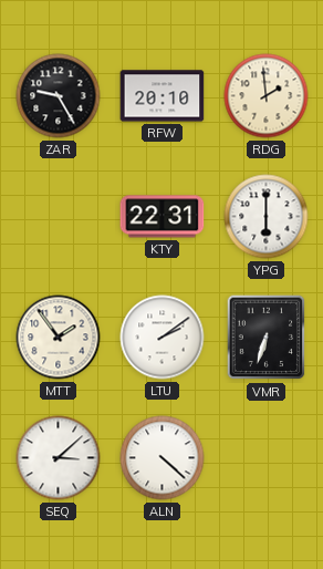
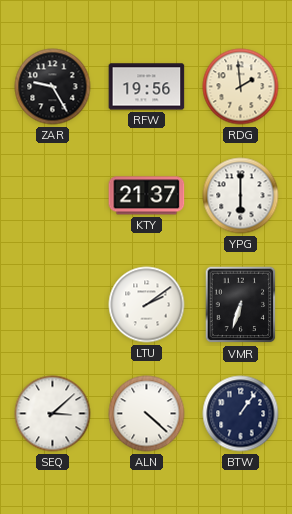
RFW: 20:10 -> 19:56 (147, 87)
KTY: 22:31 -> 21:37 (147, 196)
MTT: 1:54 -> none (59, 338)
BTW: none -> 1:06 (241, 414)
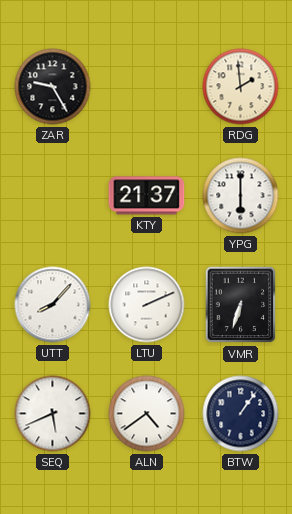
RFW: 19:56 -> none (147, 87)
UTT: none -> 8:07 (53, 305)
LTU: 2:09 -> 2:11 (147, 305)
SEQ: 3:08 -> 5:41 (53, 414)
ALN: 4:22 -> 4:39 (147, 414)
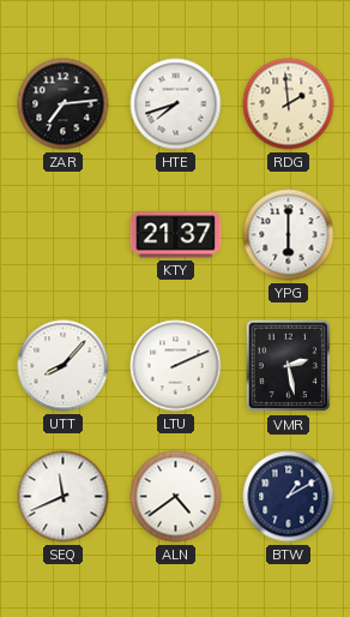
ZAR: 9:25 -> 7:14 (64, 104)
HTE: none -> 7:42 (176, 104)
VMR: 6:33 -> 2:28 (289, 366)
SEQ: 5:41 -> 11:41 (64, 497)
BTW: 1:06 -> 1:10 (289, 497)
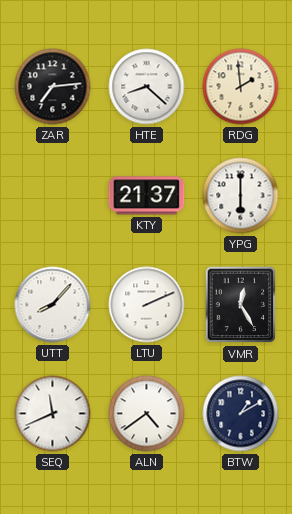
HTE: 7:42 -> 8:22 (147, 87)
VMR: 2:28 -> 12:25 (241, 305)
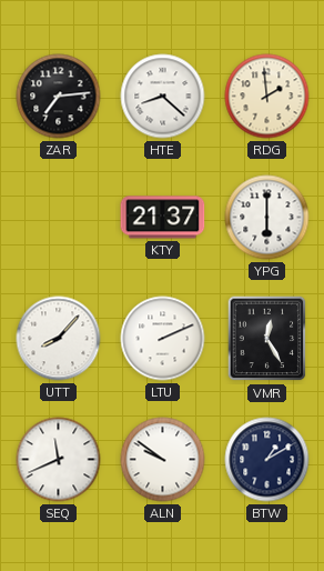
ALN: 4:39 -> 9:51 (163, 460)
